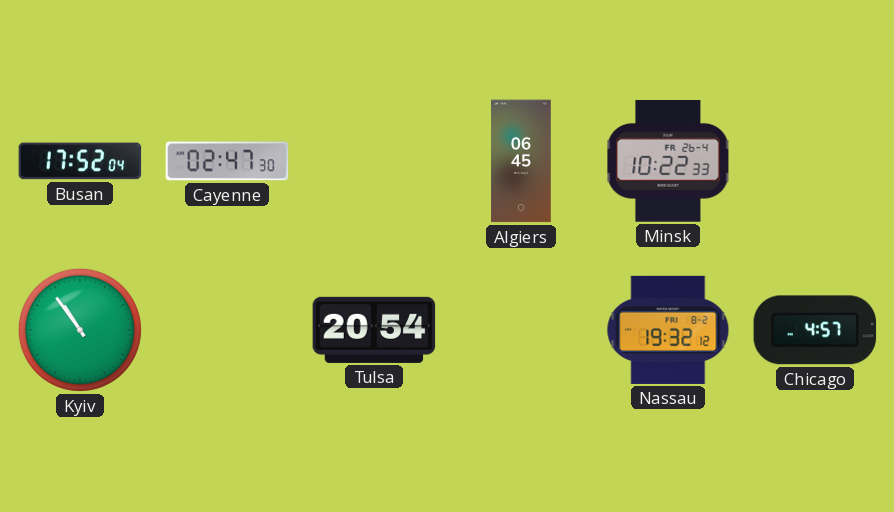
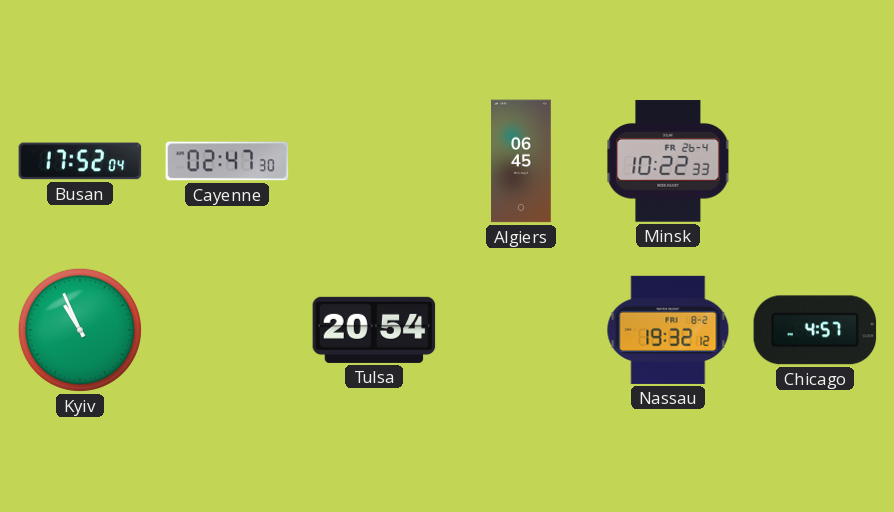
Kyiv: 10:54 -> 10:56 (80, 330)
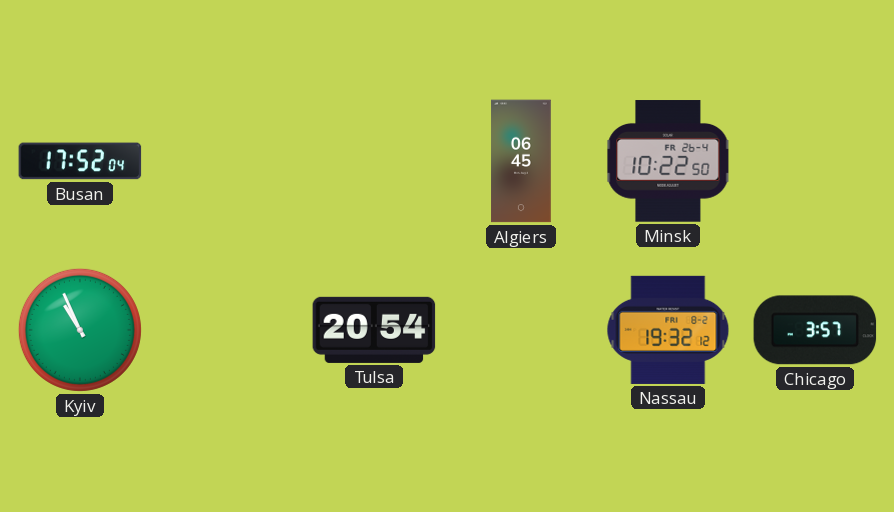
Cayenne: 02:47 -> none (227, 161)
Minsk: 10:22:33 -> 10:22:50 (668, 161)
Chicago: 4:57 -> 3:57 (815, 330)
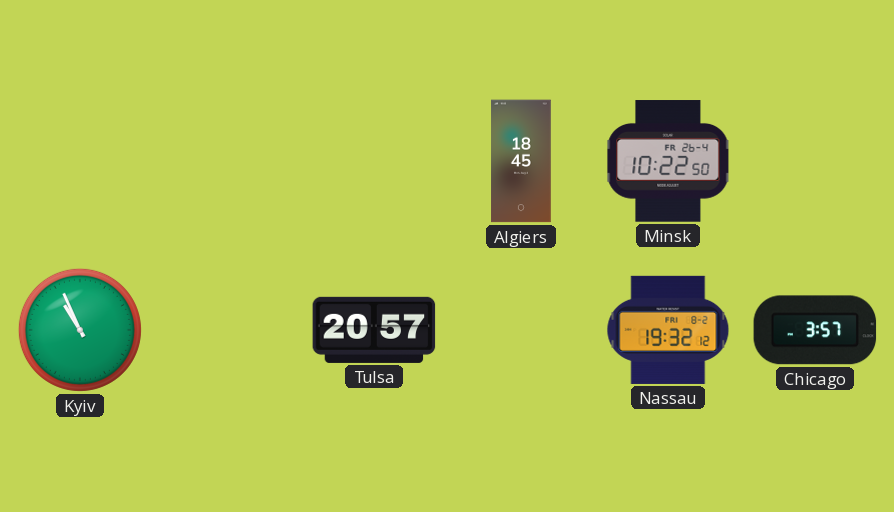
Busan: 17:52 -> none (80, 161)
Algiers: 06:45 -> 18:45 (521, 161)
Tulsa: 20:54 -> 20:57 (374, 330)
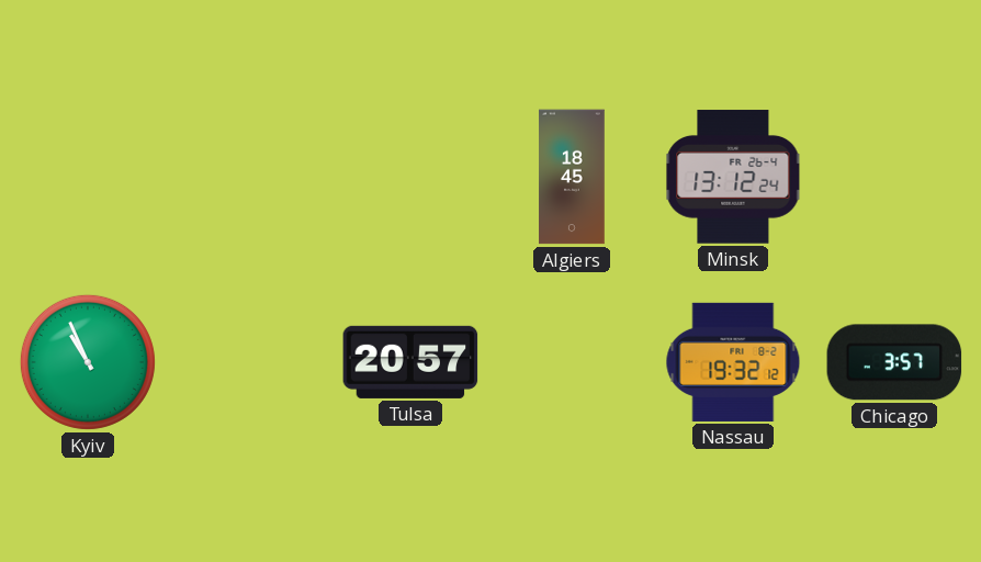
Minsk: 10:22 -> 13:12 (733, 177)
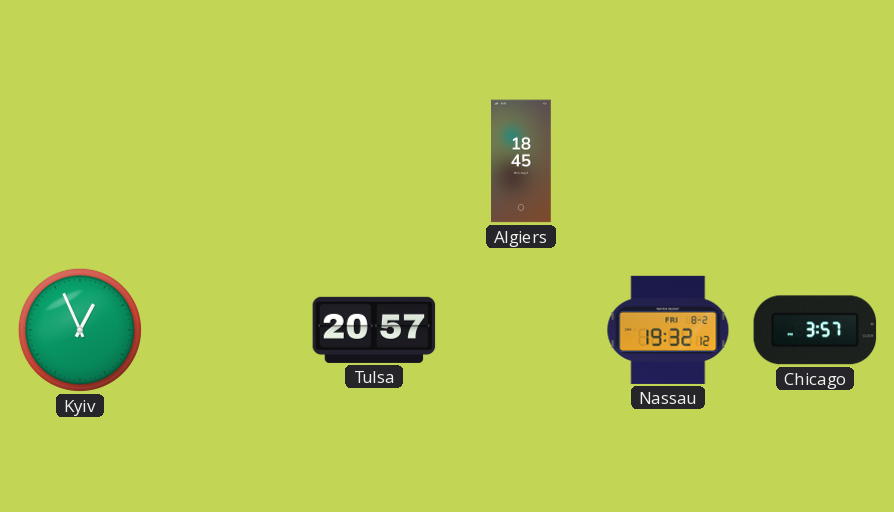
Minsk: 13:12 -> none (733, 177)
Kyiv: 10:56 -> 12:56 (80, 330)
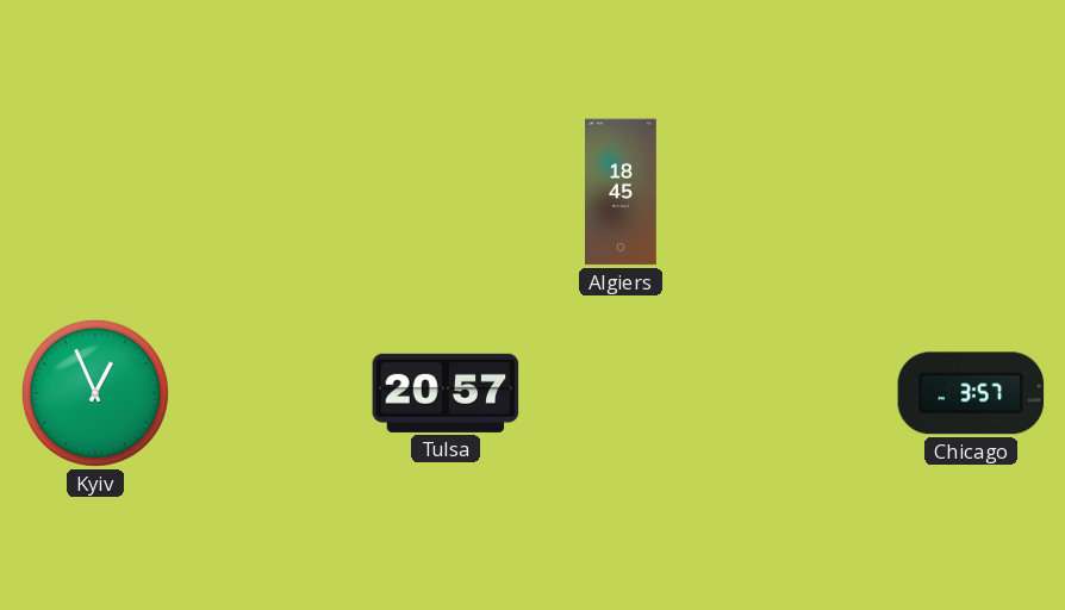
Nassau: 19:32 -> none (668, 330)
